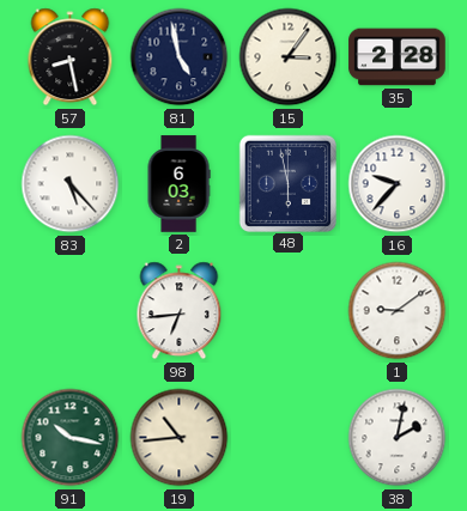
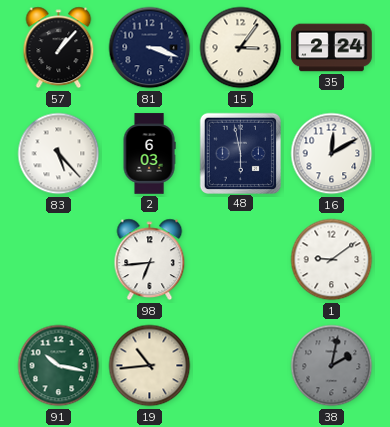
57: 8:28 -> 1:07 (59, 48)
81: 4:58 -> 3:18 (150, 48)
35: 2:28 -> 2:24 (332, 48)
16: 9:37 -> 12:10 (332, 154)
38 dial: white -> grey (332, 366)
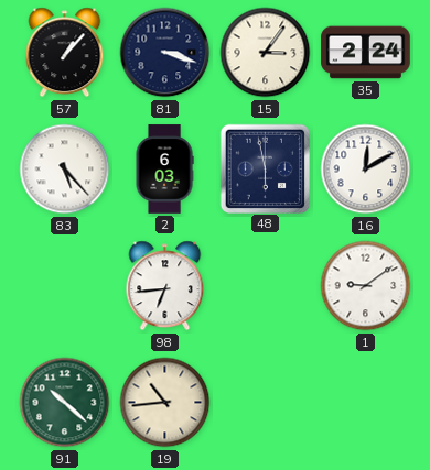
91: 10:17 -> 10:22 (65, 403)
38: 2:02 -> none (332, 366)
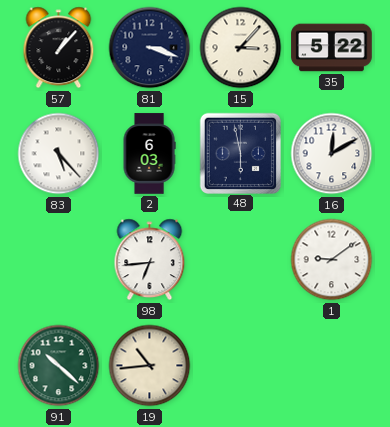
15: 3:06 -> 3:07 (241, 48)
35: 2:24 -> 5:22 (332, 48)
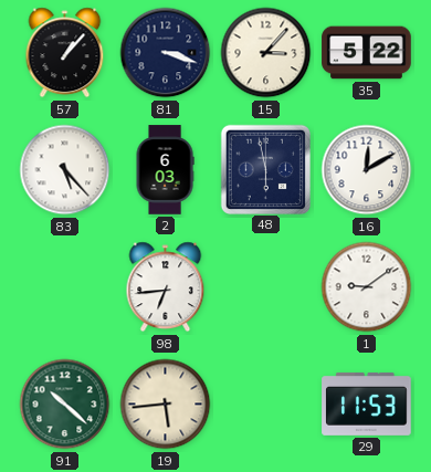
19: 10:44 -> 5:44 (166, 405)
29: none -> 11:53 (367, 403)
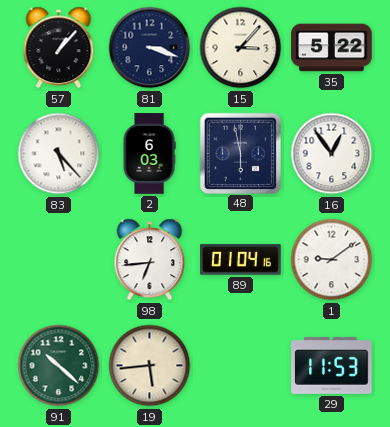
16: 12:10 -> 12:54 (332, 154)
89: none -> 01:04 (241, 260)
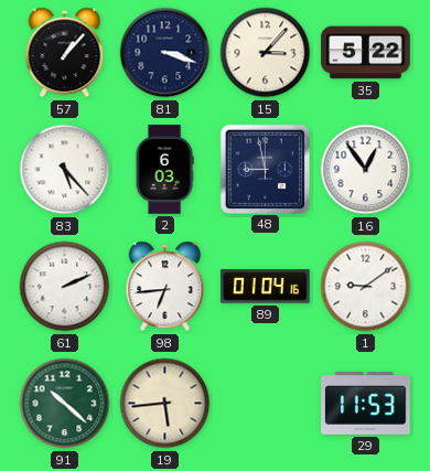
48: 5:58 -> 8:58 (266, 169)
61: none -> 2:11 (65, 287)
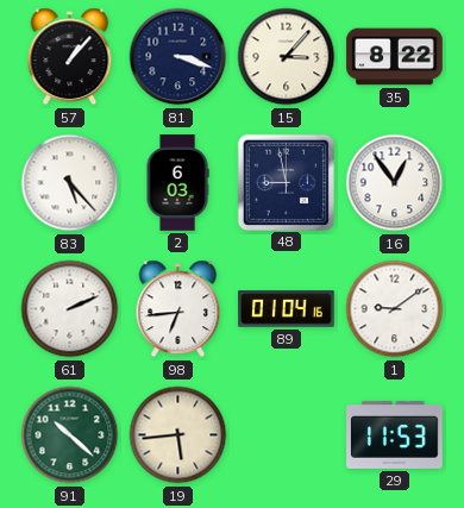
35: 5:22 -> 8:22 (395, 57)
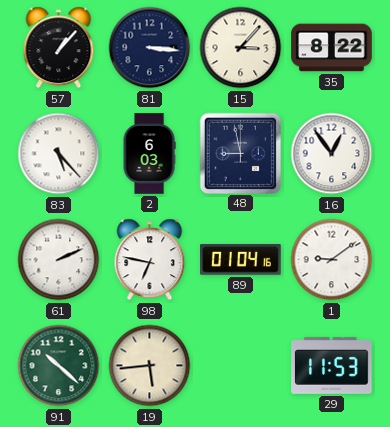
81: 3:18 -> 3:16 (150, 48)
98: 6:44 -> 6:47 (150, 260)
